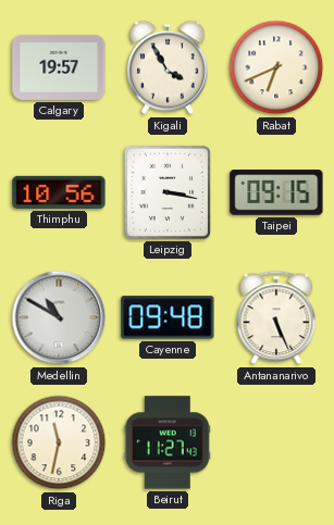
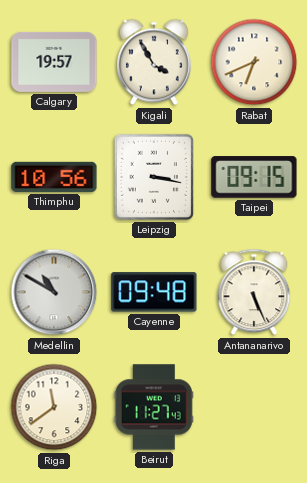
Riga: 11:32 -> 11:39 (54, 407)
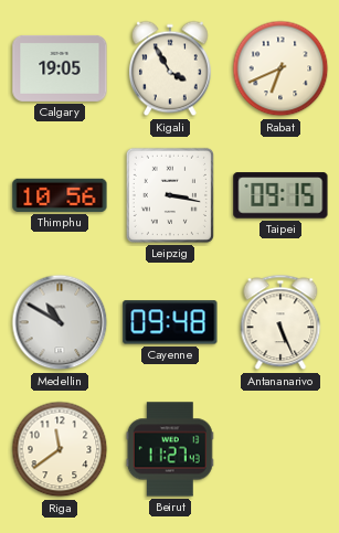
Calgary: 19:57 -> 19:05 (60, 68)
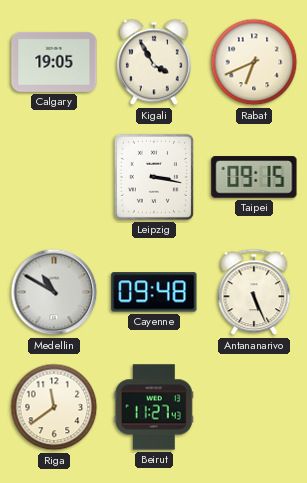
Thimphu: 10:56 -> none (60, 195)
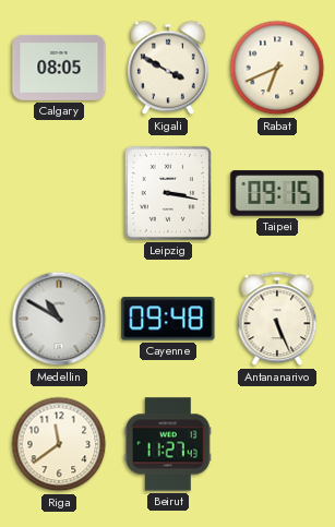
Calgary: 19:05 -> 08:05 (59, 68)
Kigali: 3:55 -> 3:50 (169, 68)
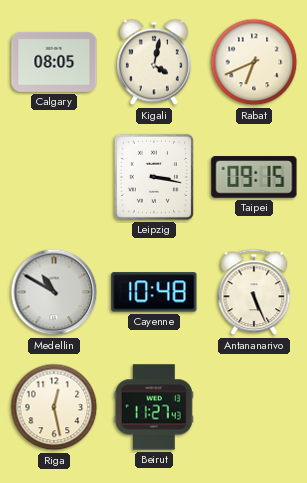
Kigali: 3:50 -> 4:02 (155, 62)
Cayenne: 09:48 -> 10:48 (154, 292)
Riga: 11:39 -> 12:28 (54, 407)
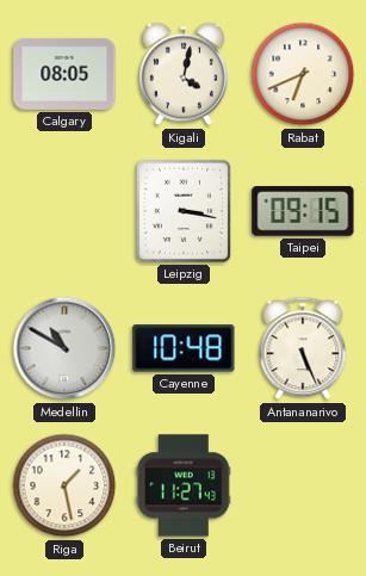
Riga: 12:28 -> 1:28 (64, 485)
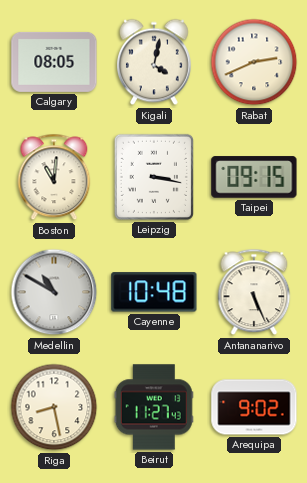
Rabat: 6:41 -> 2:41 (254, 62)
Boston: none -> 11:01 (54, 177)
Riga: 1:28 -> 8:28 (54, 407)
Arequipa: none -> 9:02 (254, 407)
